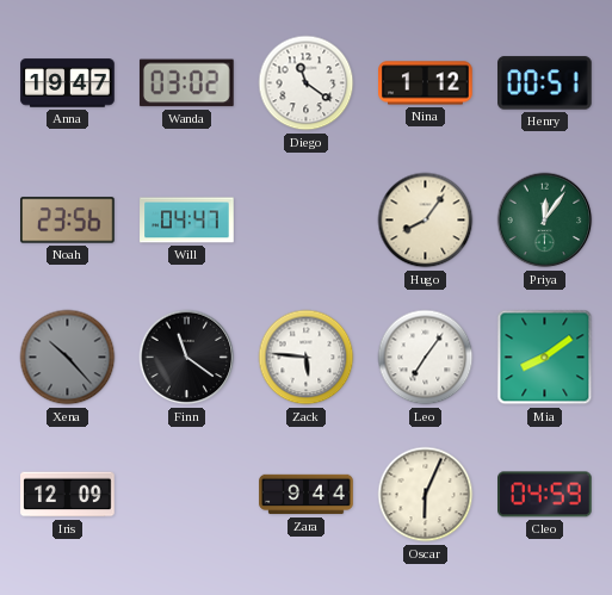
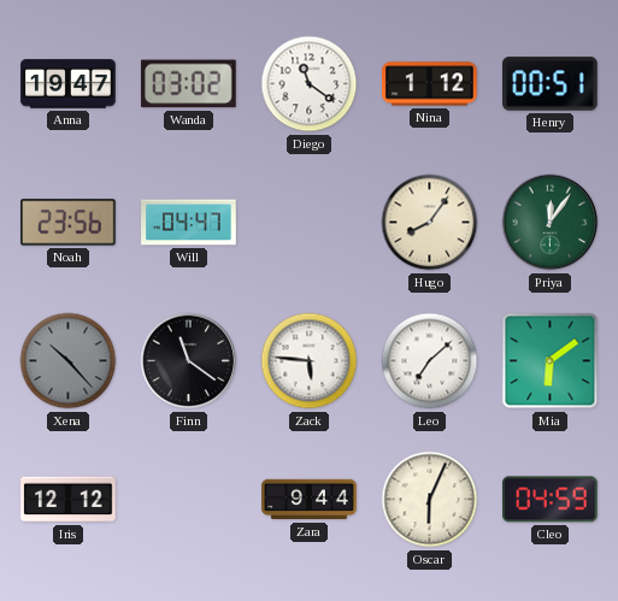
Leo: 7:06 -> 7:08 (430, 361)
Mia: 8:09 -> 6:09 (551, 361)
Iris: 12:09 -> 12:12 (69, 500)
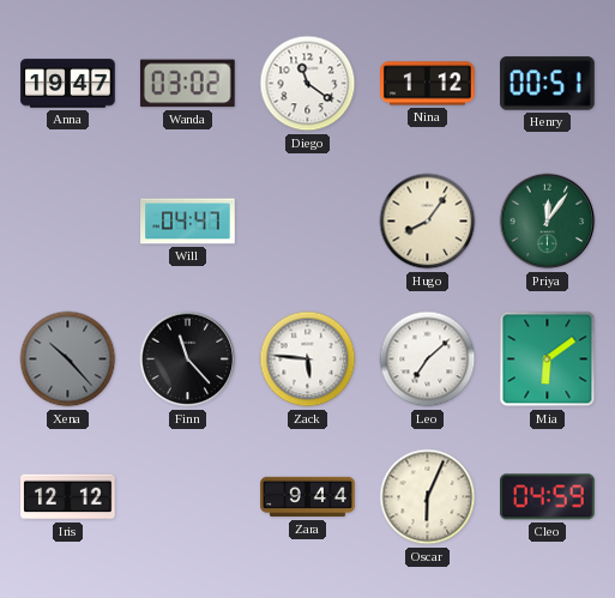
Noah: 23:56 -> none (69, 223)
Finn: 11:21 -> 11:23 (188, 360)
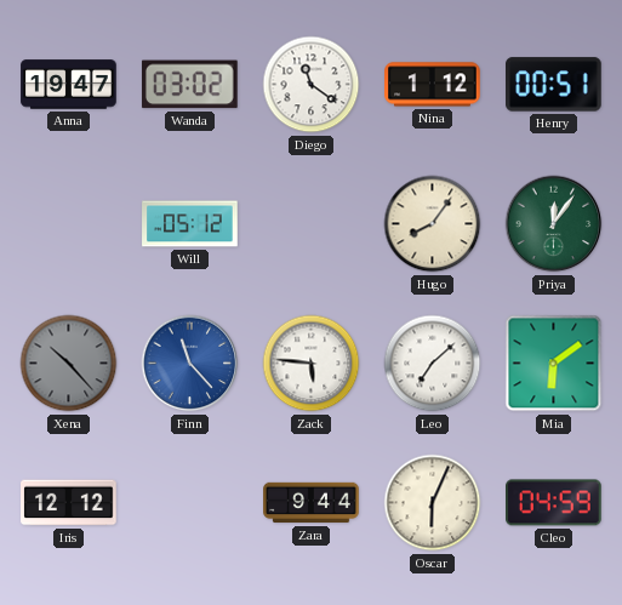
Will: 04:47 -> 05:12 (190, 224)
Finn dial: black -> blue (190, 364)
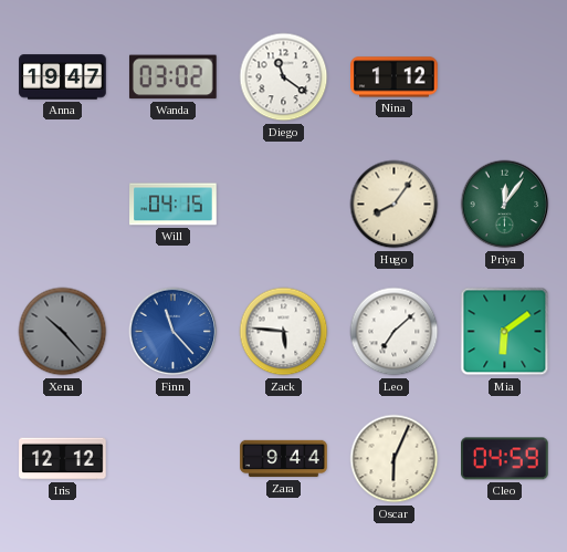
Henry: 00:51 -> none (554, 85)
Will: 05:12 -> 04:15 (174, 205)
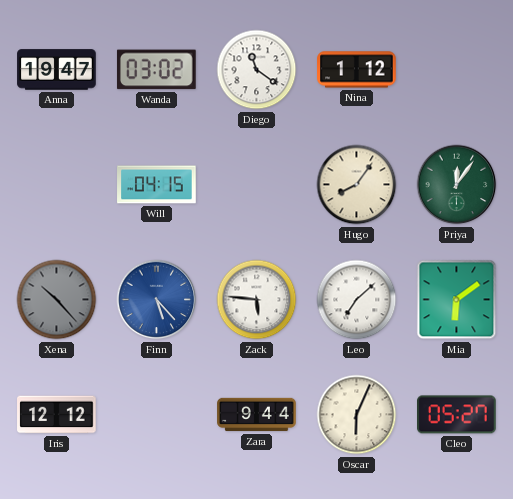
Finn: 11:23 -> 5:23 (157, 300)
Cleo: 04:59 -> 05:27 (457, 415)
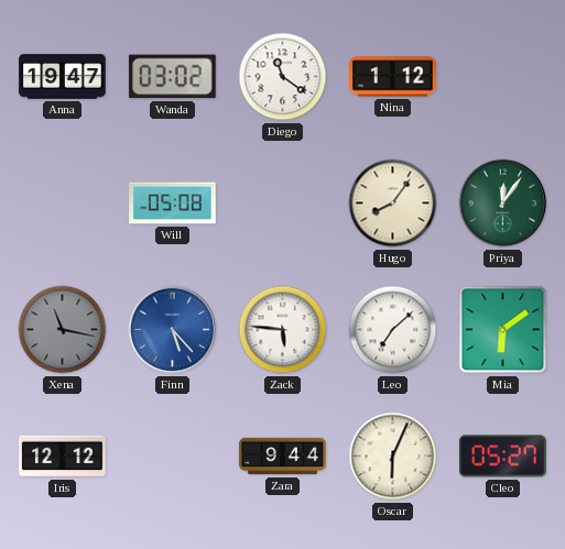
Will: 04:15 -> 05:08 (173, 204)
Xena: 10:23 -> 11:17 (63, 330)
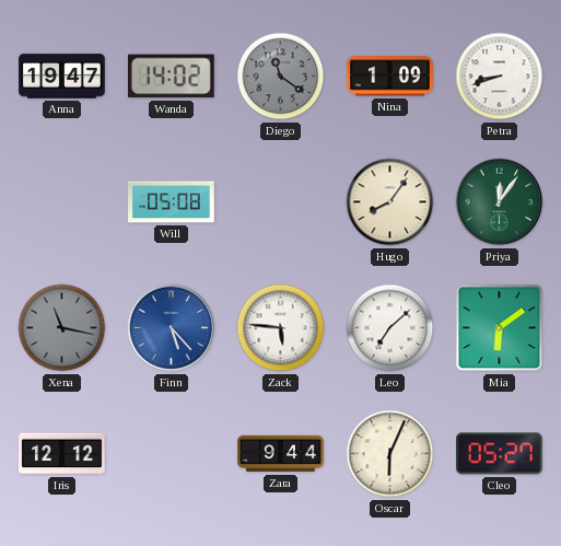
Wanda: 03:02 -> 14:02 (171, 77)
Diego dial: white -> grey (281, 77)
Nina: 1:12 -> 1:09 (390, 77)
Petra: none -> 8:42 (500, 77)
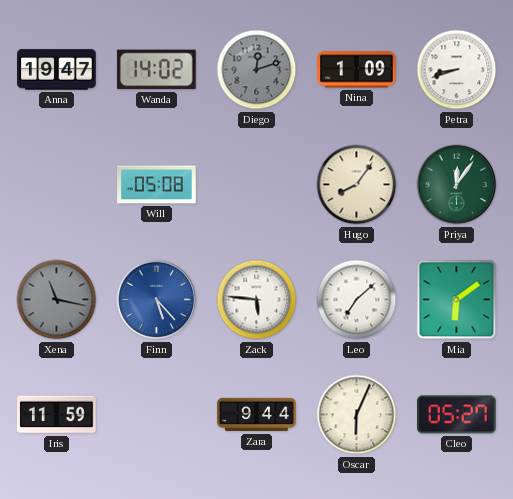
Diego: 11:21 -> 12:12 (257, 70)
Iris: 12:12 -> 11:59 (57, 415)
